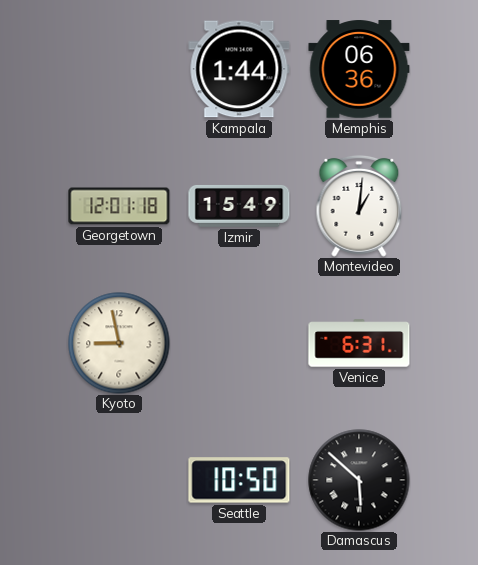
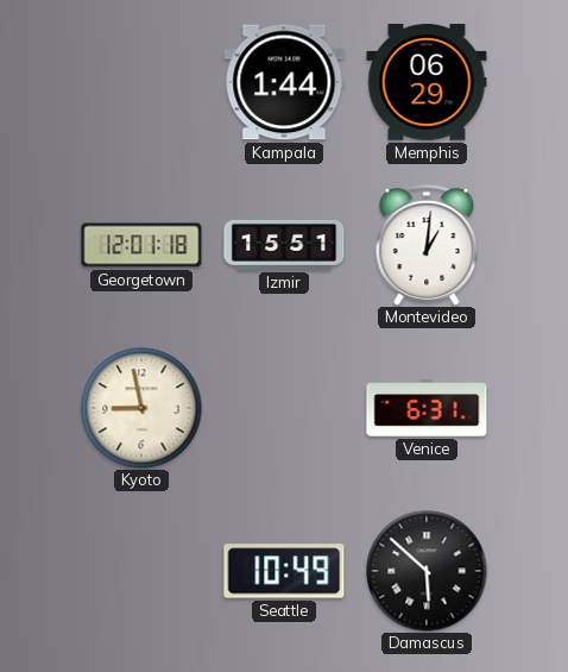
Memphis: 06:36 -> 06:29 (427, 82)
Izmir: 15:49 -> 15:51 (284, 245)
Seattle: 10:50 -> 10:49 (284, 571)
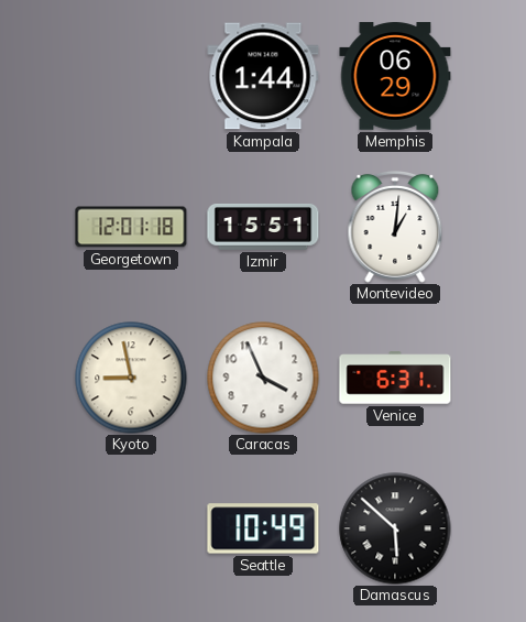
Caracas: none -> 3:56 (263, 378)
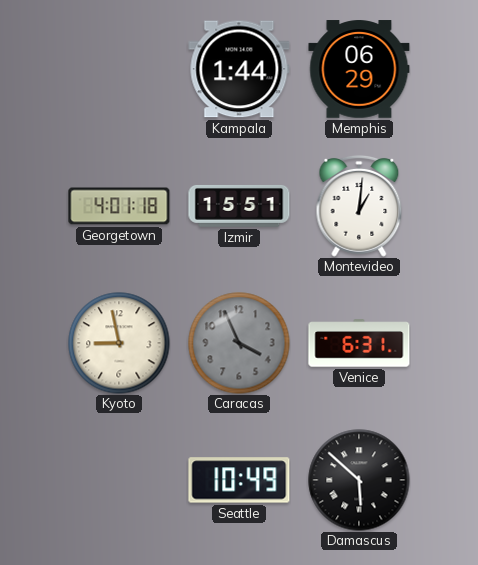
Georgetown: 12:01 -> 4:01 (119, 206)
Caracas dial: white -> grey (239, 343)
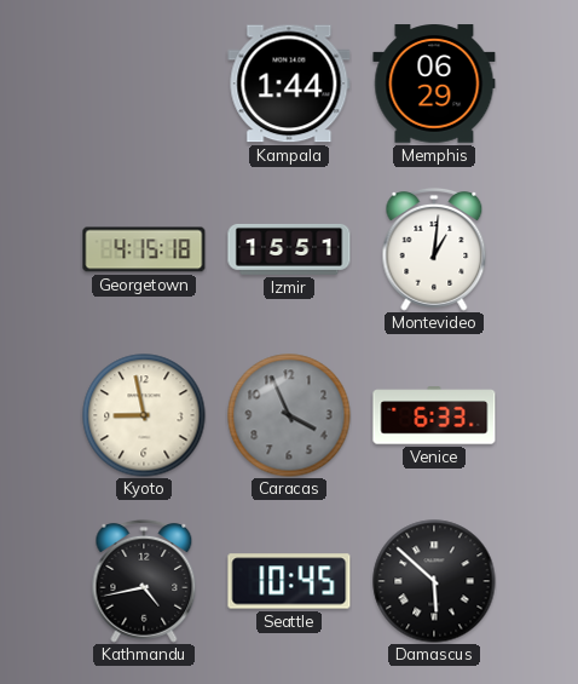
Georgetown: 4:01 -> 4:15 (144, 249)
Venice: 6:31 -> 6:33 (434, 415)
Kathmandu: none -> 4:43 (144, 581)
Seattle: 10:49 -> 10:45 (289, 581)
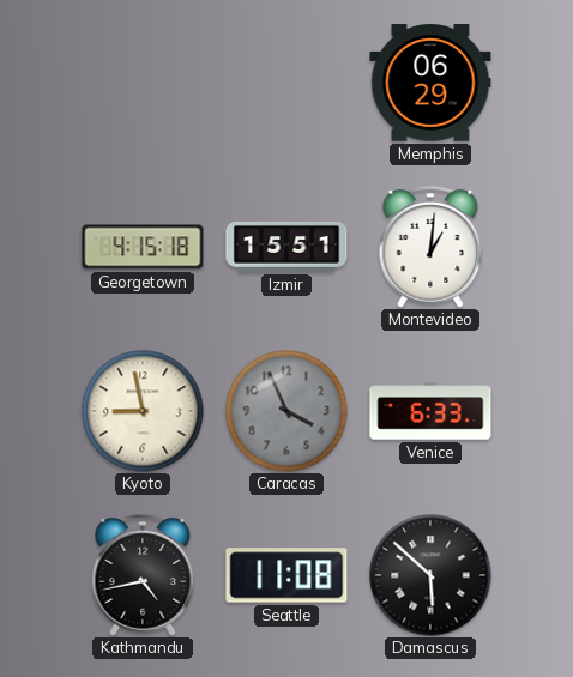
Kampala: 1:44 -> none (289, 84)
Seattle: 10:45 -> 11:08 (286, 575)
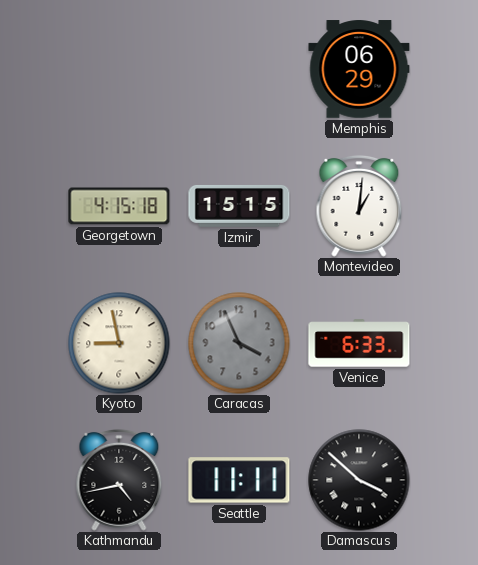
Izmir: 15:51 -> 15:15 (239, 206)
Seattle: 11:08 -> 11:11 (239, 480)
Damascus: 5:52 -> 3:52 (359, 480)
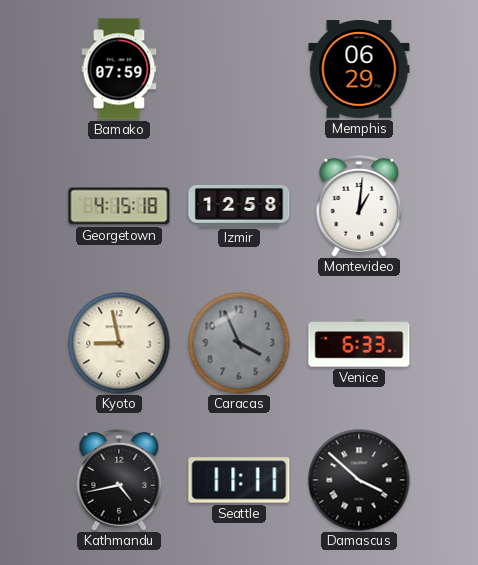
Bamako: none -> 07:59 (119, 69)
Izmir: 15:15 -> 12:58 (239, 206)
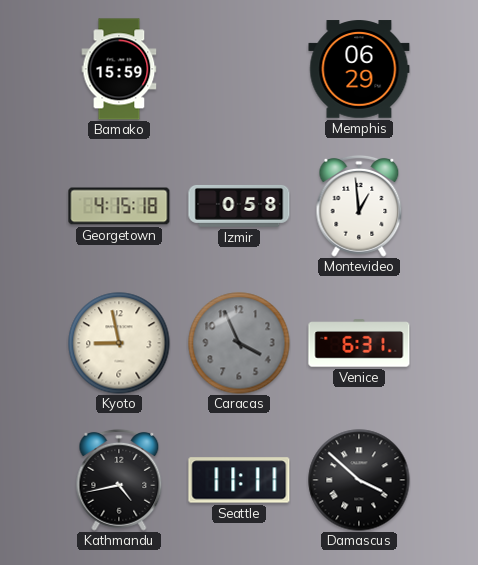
Bamako: 07:59 -> 15:59 (119, 69)
Izmir: 12:58 -> 0:58 (239, 206)
Montevideo: 1:01 -> 12:59 (359, 206)
Venice: 6:33 -> 6:31 (359, 343)
